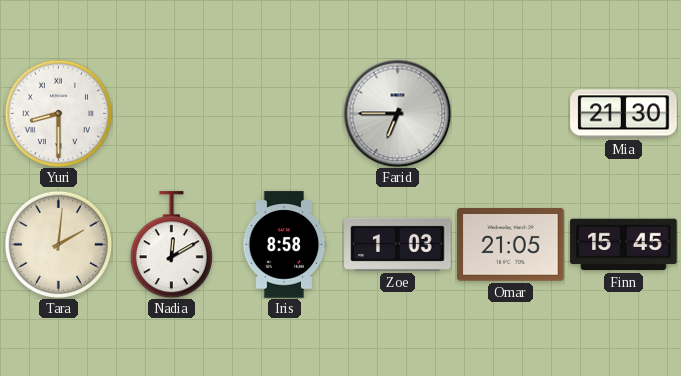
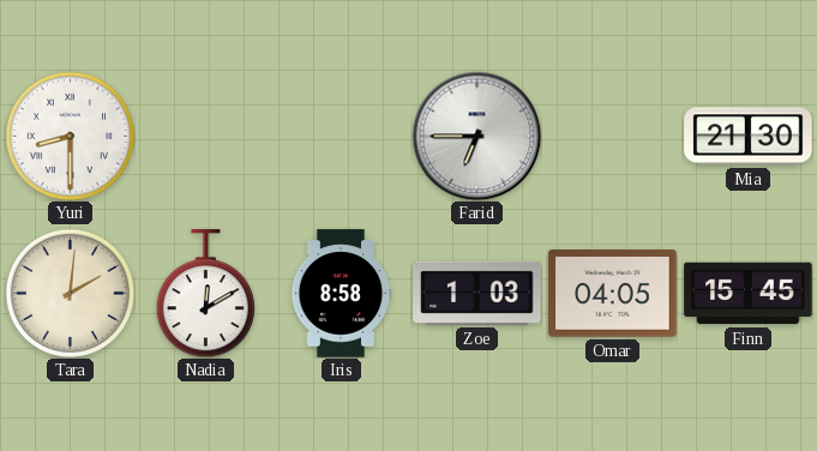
Omar: 21:05 -> 04:05 (613, 294)
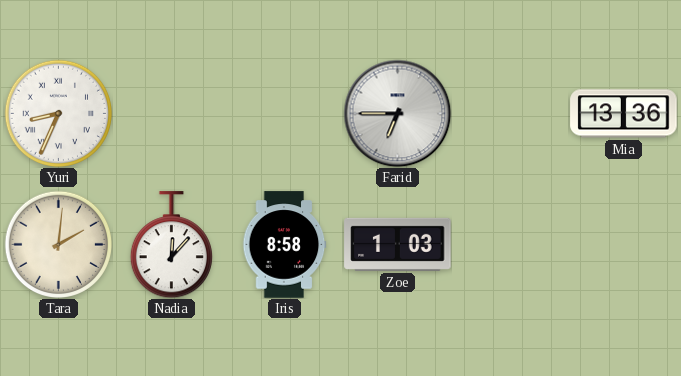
Yuri: 8:30 -> 8:34 (58, 113)
Mia: 21:30 -> 13:36 (624, 114)
Nadia: 12:10 -> 12:07 (171, 245)
Omar: 04:05 -> none (613, 294)
Finn: 15:45 -> none (749, 294)
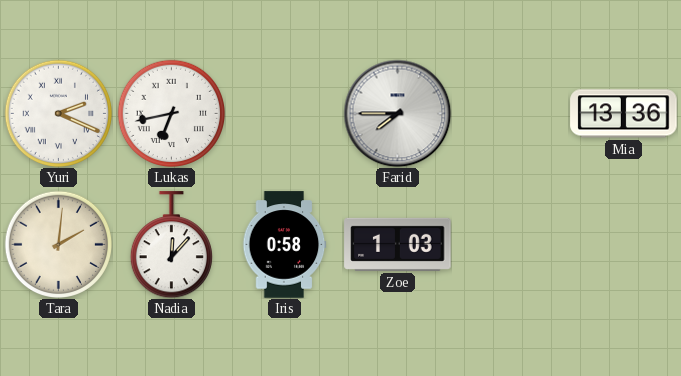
Yuri: 8:34 -> 2:19 (58, 113)
Lukas: none -> 6:43 (171, 113)
Farid: 6:45 -> 7:45 (397, 113)
Iris: 8:58 -> 0:58 (284, 245)
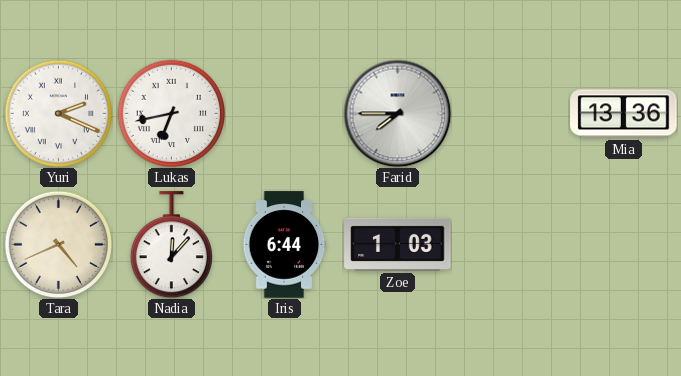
Tara: 2:01 -> 4:41 (58, 244)
Iris: 0:58 -> 6:44 (284, 245)
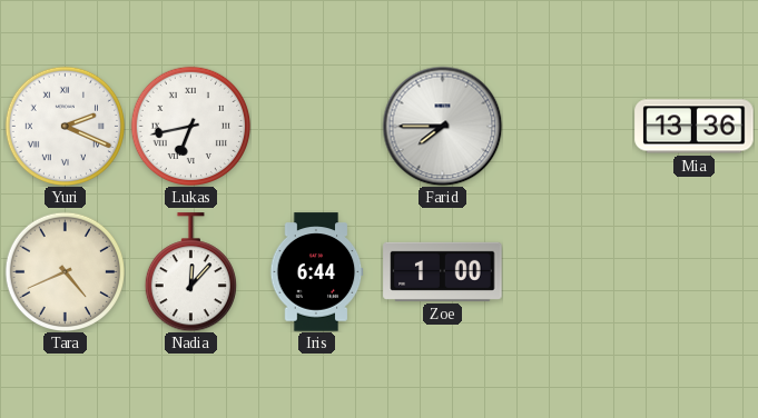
Zoe: 1:03 -> 1:00 (443, 271)
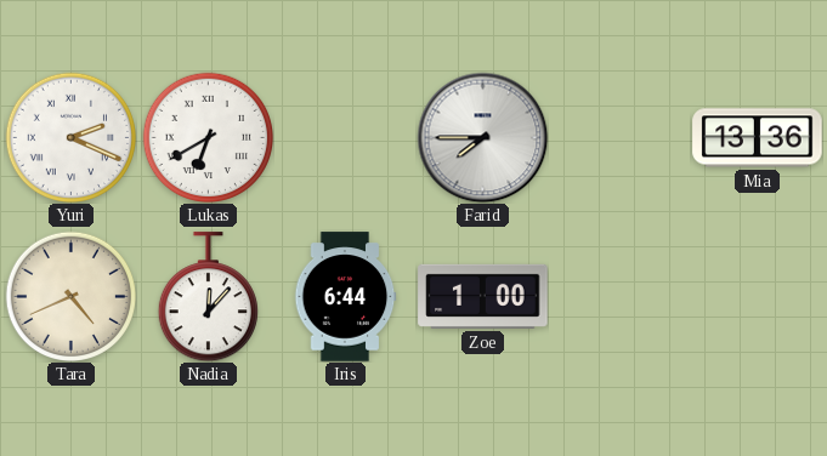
Lukas: 6:43 -> 6:40 (208, 137)
